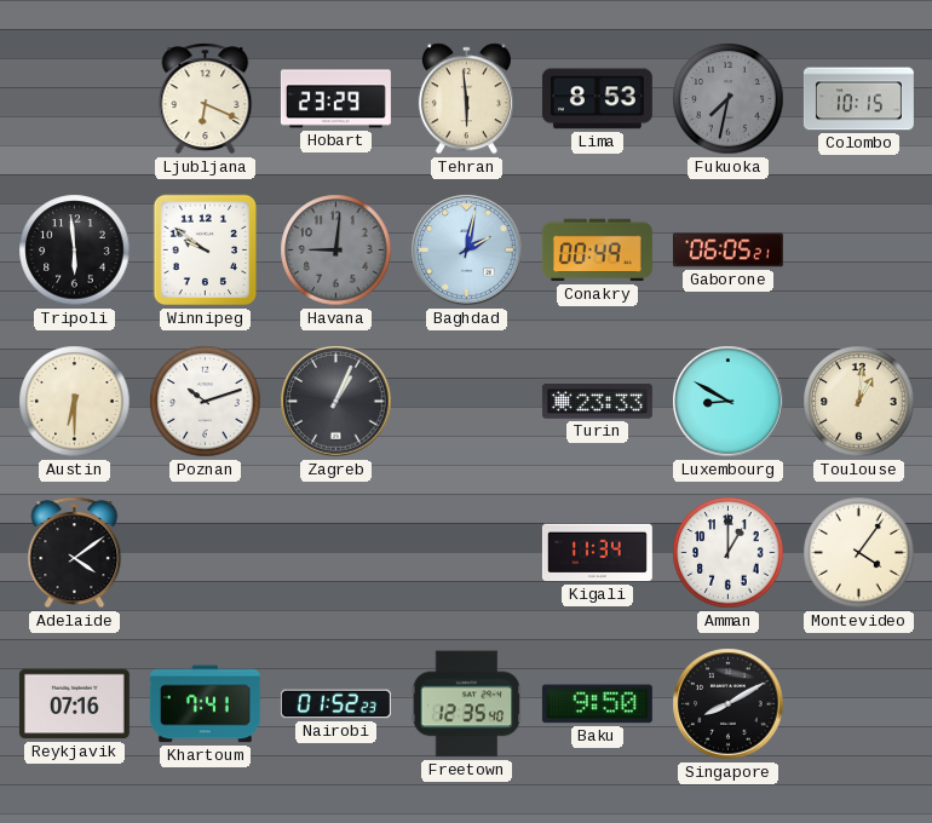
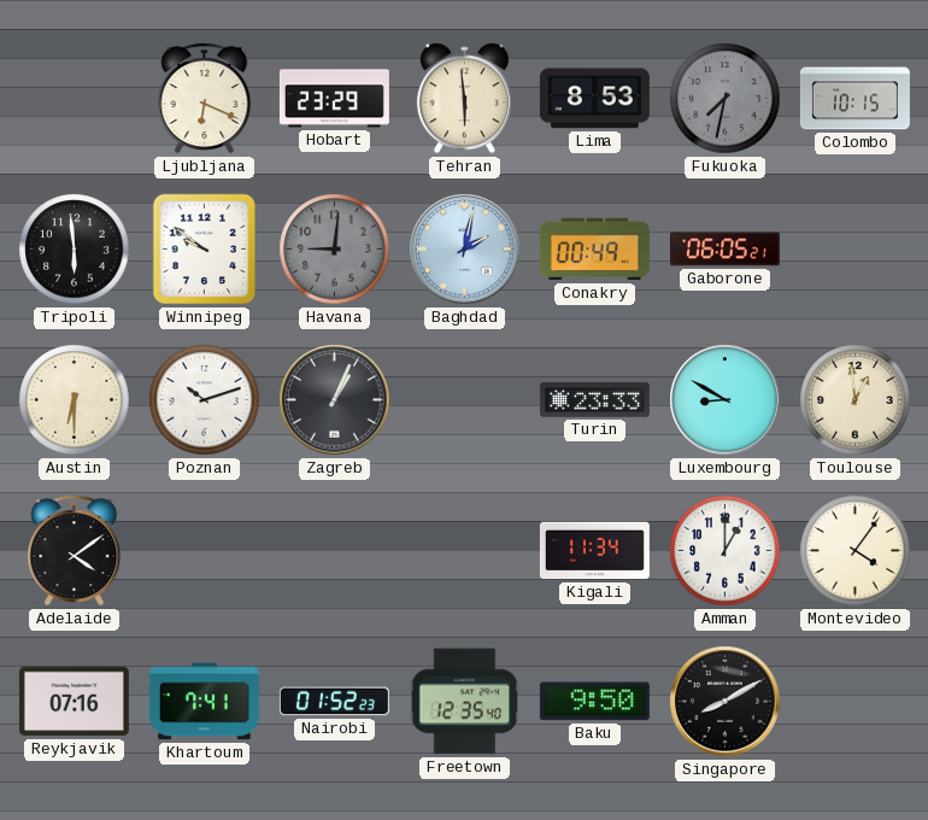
Toulouse: 1:01 -> 12:59 (856, 400)
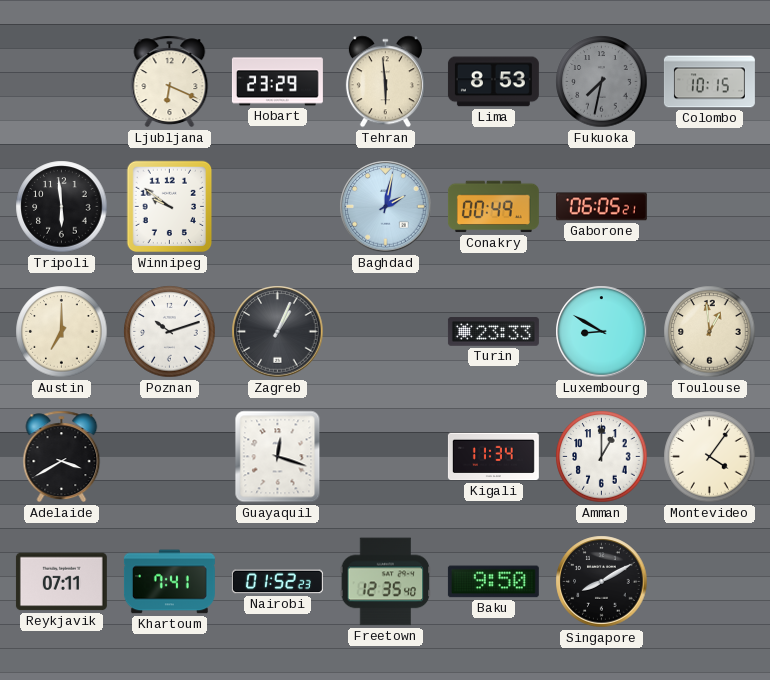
Havana: 9:01 -> none (335, 250)
Austin: 6:30 -> 7:00 (62, 332)
Adelaide: 4:09 -> 3:40 (62, 457)
Guayaquil: none -> 12:18 (278, 457)
Reykjavik: 07:16 -> 07:11 (61, 582)
